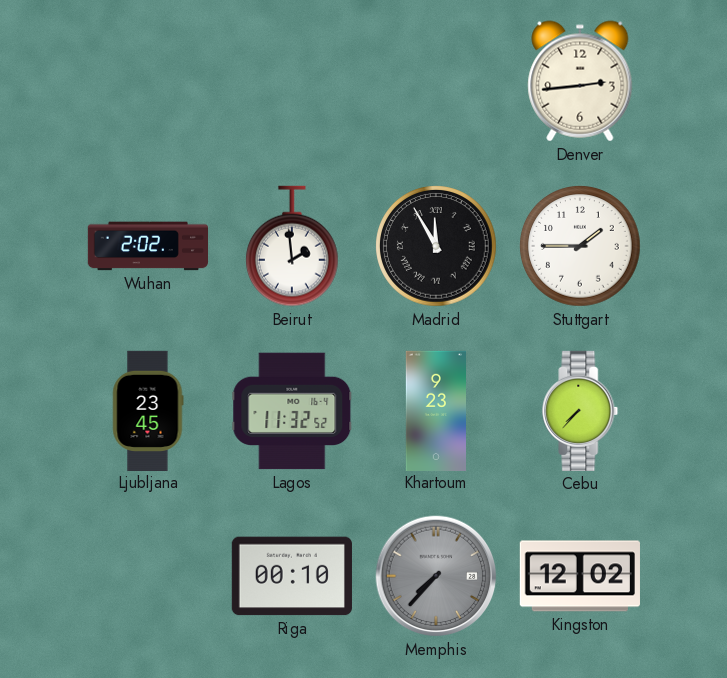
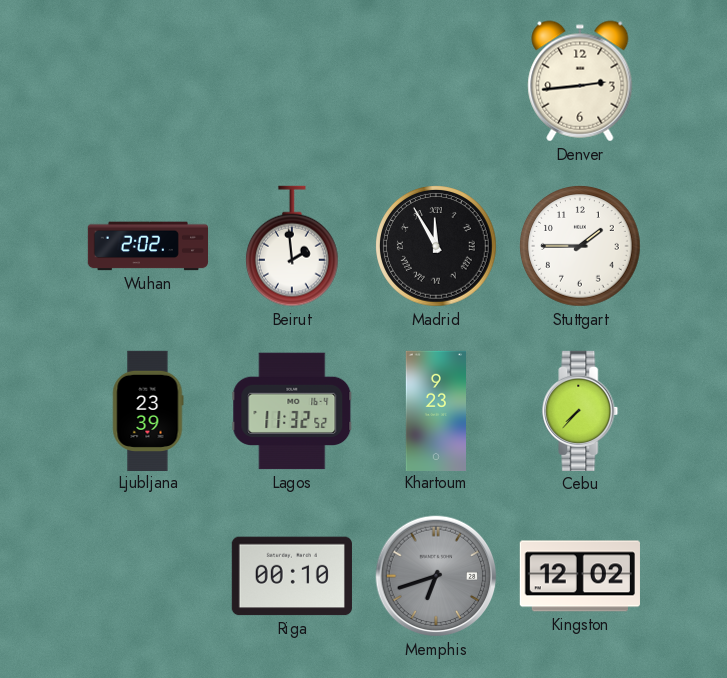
Ljubljana: 23:45 -> 23:39 (148, 410)
Memphis: 7:37 -> 6:42 (436, 576)
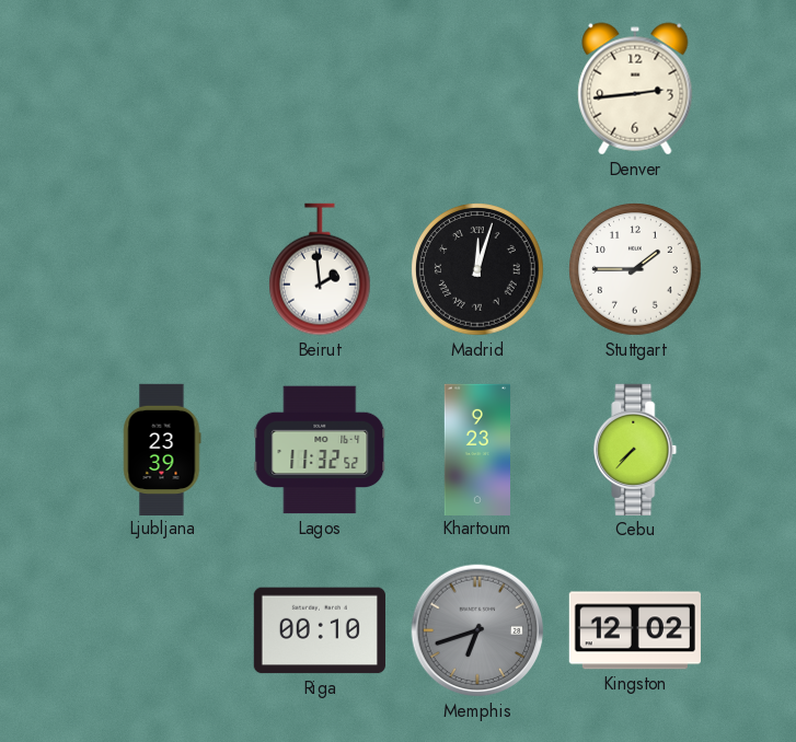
Wuhan: 2:02 -> none (148, 246)
Madrid: 11:55 -> 12:03 (477, 269)
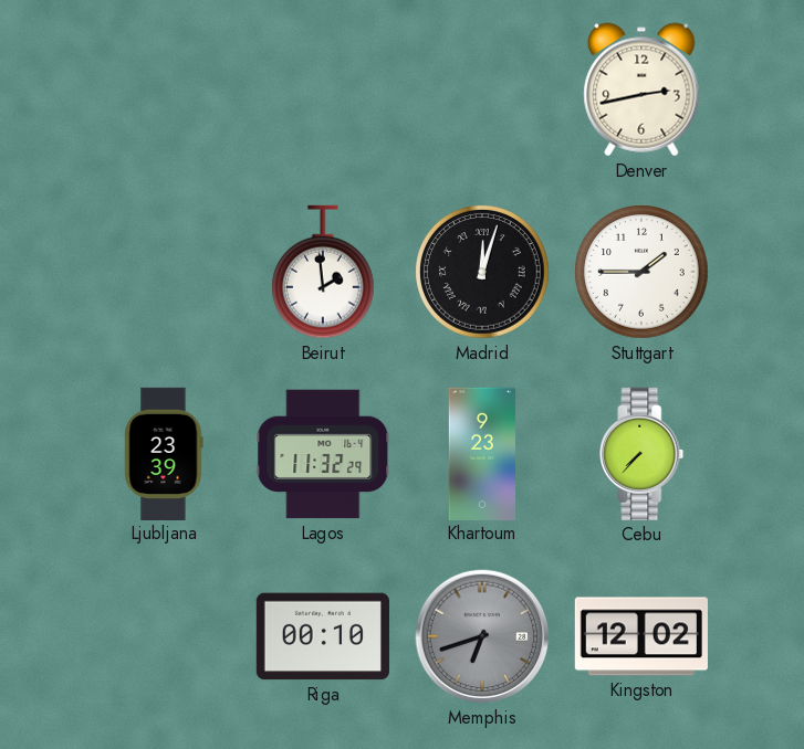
Denver: 2:44 -> 2:43 (641, 89)
Lagos: 11:32:52 -> 11:32:29 (323, 454)
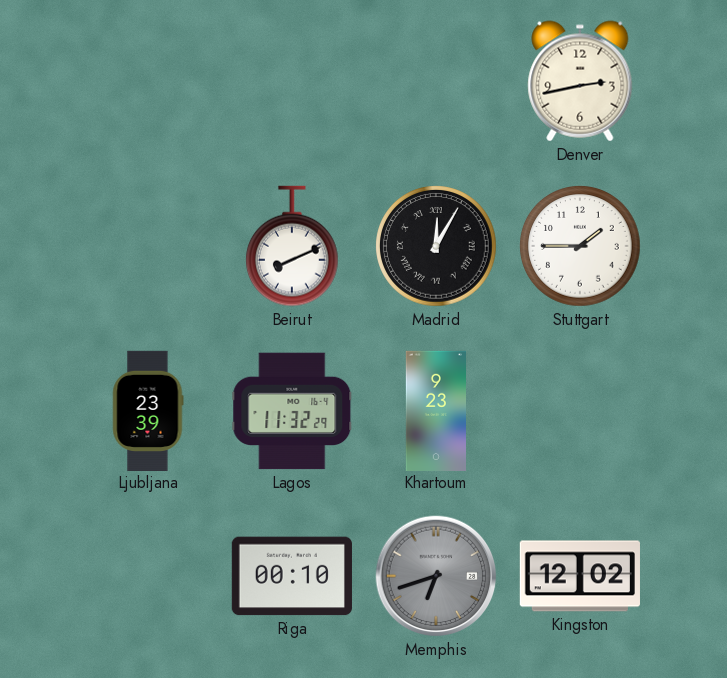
Beirut: 1:59 -> 8:11 (293, 246)
Madrid: 12:03 -> 12:05 (436, 246)
Cebu: 7:37 -> none (641, 454)
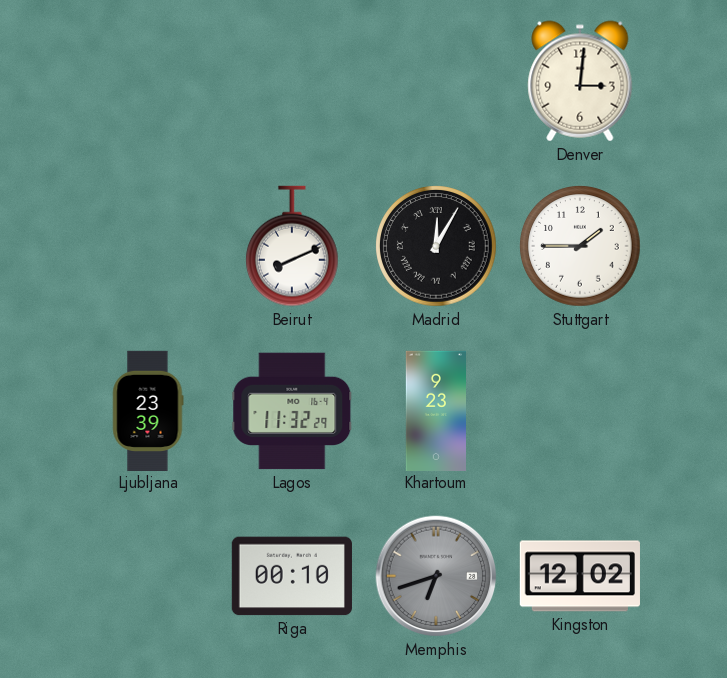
Denver: 2:43 -> 3:01 (580, 81)
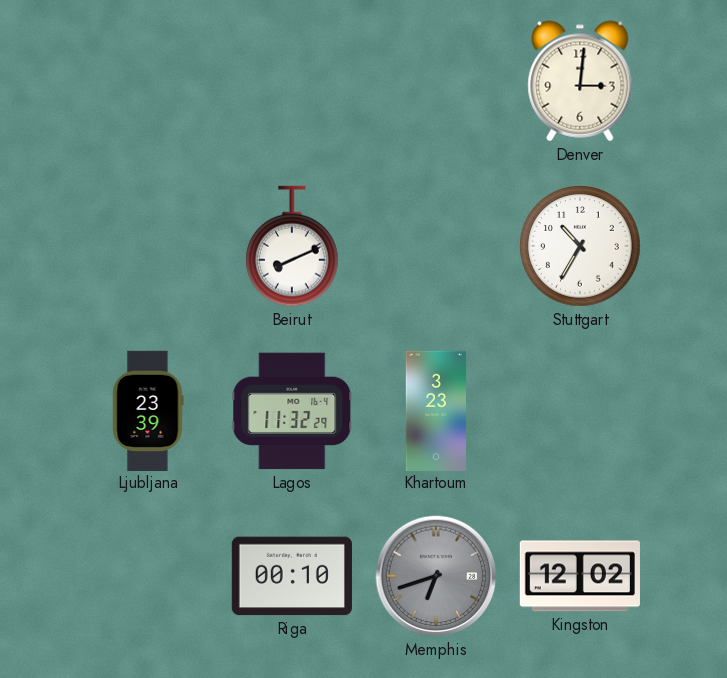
Madrid: 12:05 -> none (436, 246)
Stuttgart: 1:45 -> 10:35 (580, 246)
Khartoum: 9:23 -> 3:23 (435, 410)
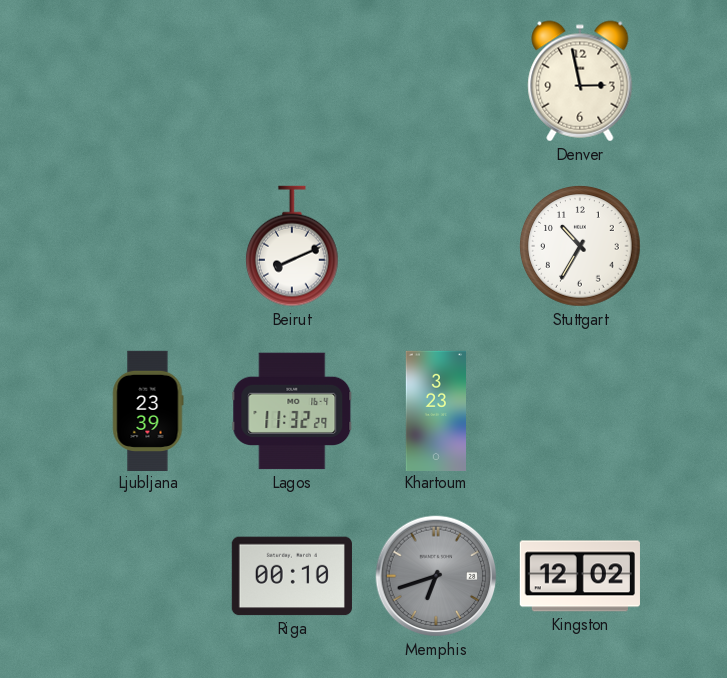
Denver: 3:01 -> 2:58 (580, 81)
